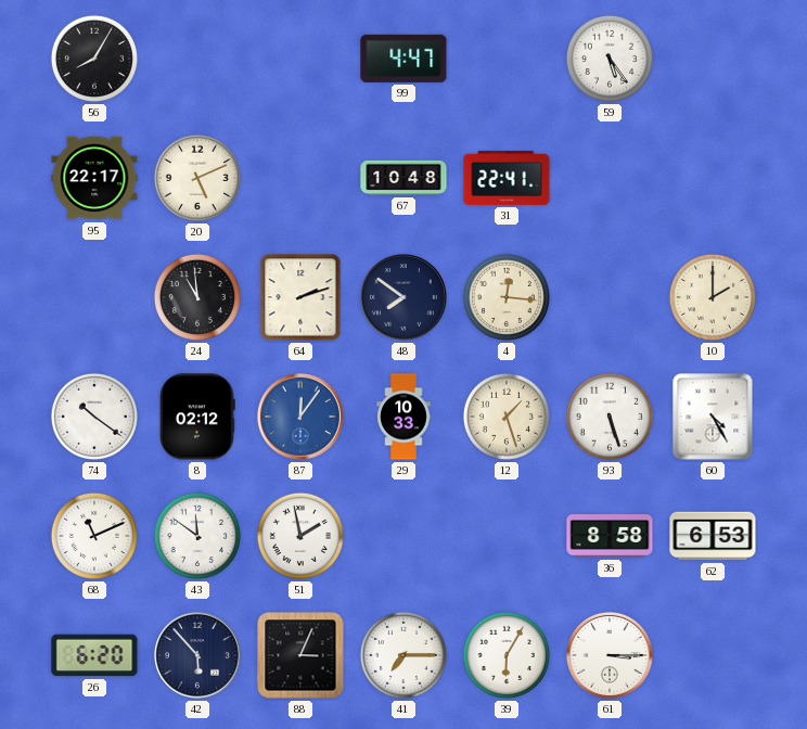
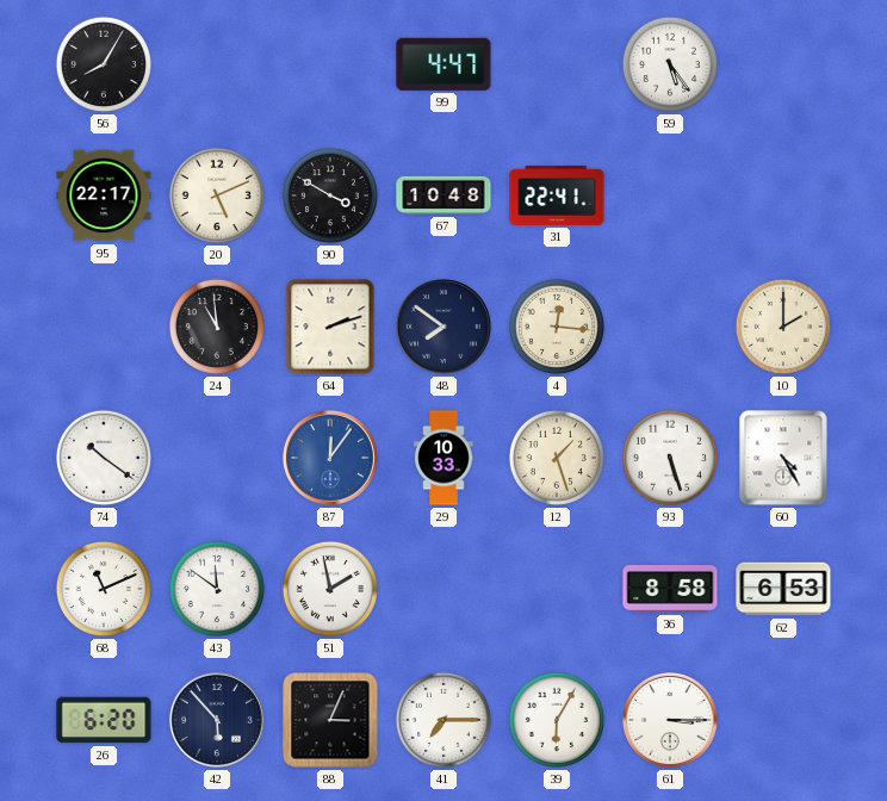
90: none -> 3:50 (330, 195)
8: 02:12 -> none (197, 417)
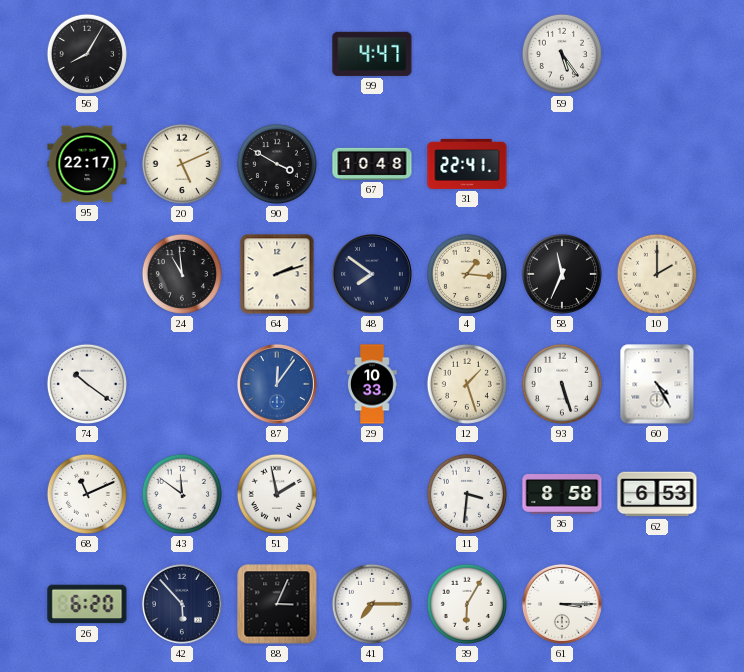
4: 12:16 -> 1:16 (467, 274)
58: none -> 11:34 (562, 274)
11: none -> 3:31 (467, 494)
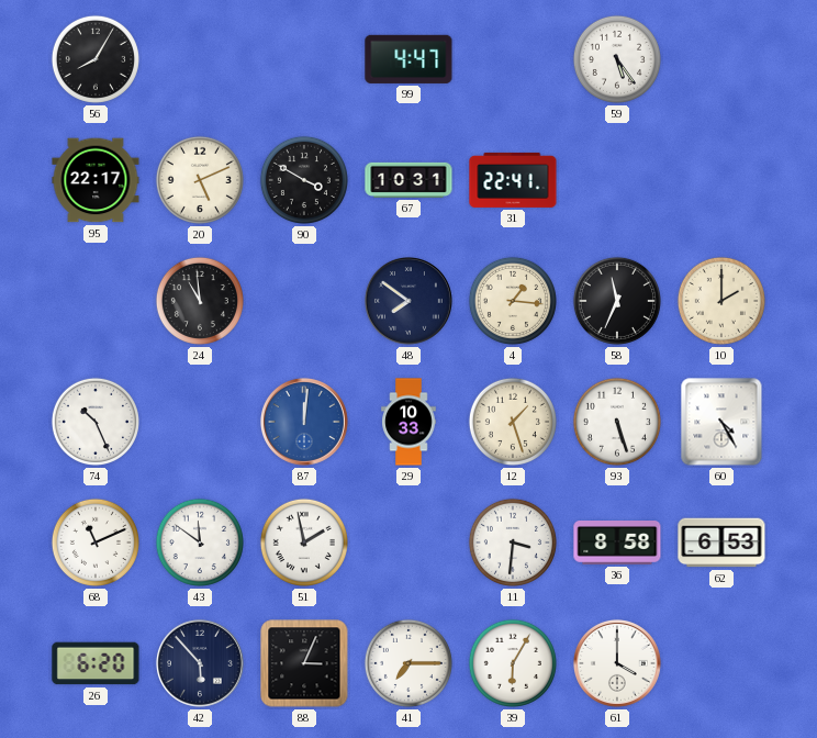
67: 10:48 -> 10:31 (408, 180)
64: 2:12 -> none (277, 274)
74: 10:21 -> 10:26 (96, 422)
87: 12:06 -> 12:01 (304, 422)
61: 3:15 -> 4:00 (617, 663)
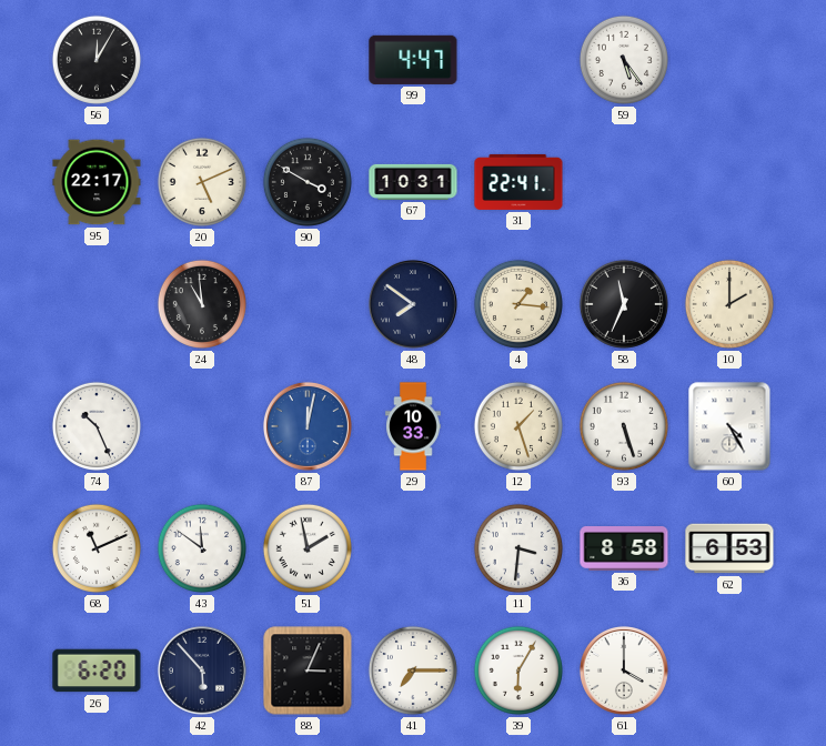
56: 8:05 -> 12:05 (97, 60)
87: 12:01 -> 12:02 (308, 426)
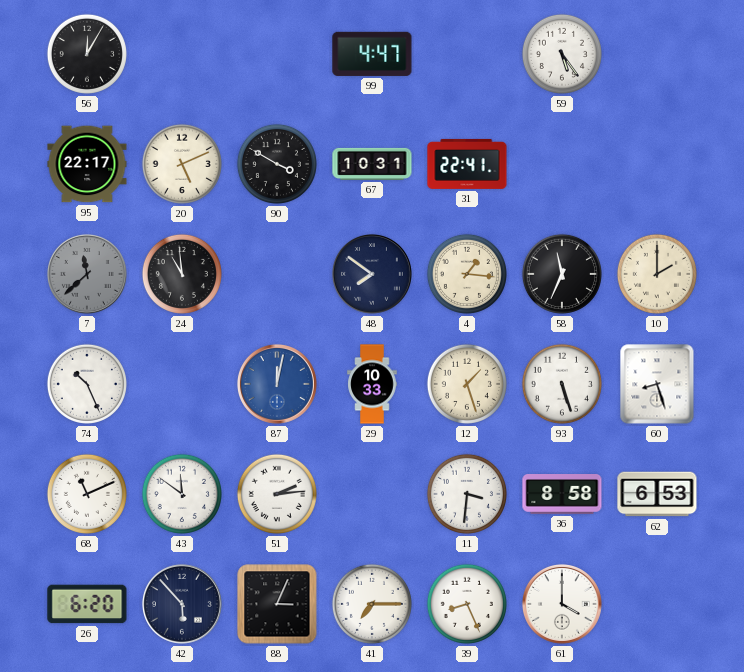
7: none -> 11:38 (87, 274)
60: 4:25 -> 8:27 (657, 384)
51: 1:58 -> 2:14 (277, 494)
39: 6:05 -> 8:26 (467, 604)
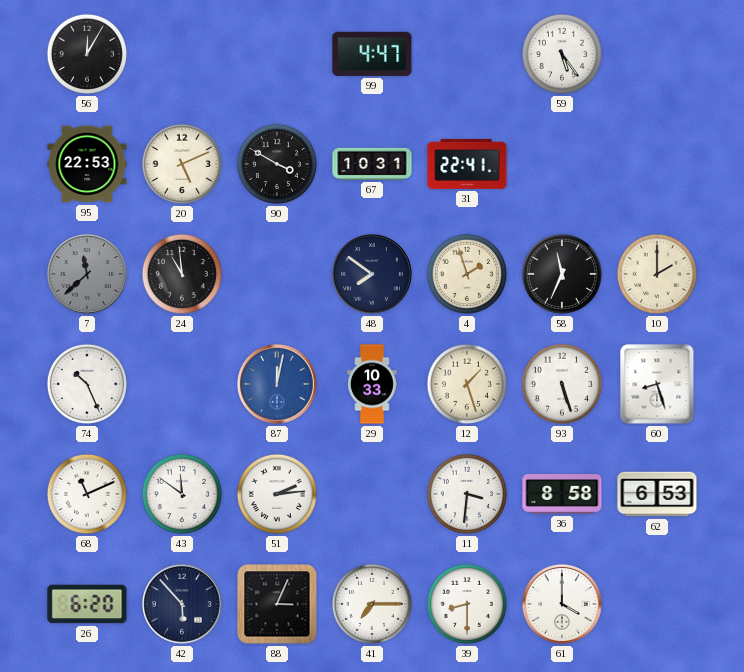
95: 22:17 -> 22:53 (87, 164)
4: 1:16 -> 1:57 (467, 274)
39: 8:26 -> 8:30 (467, 604)
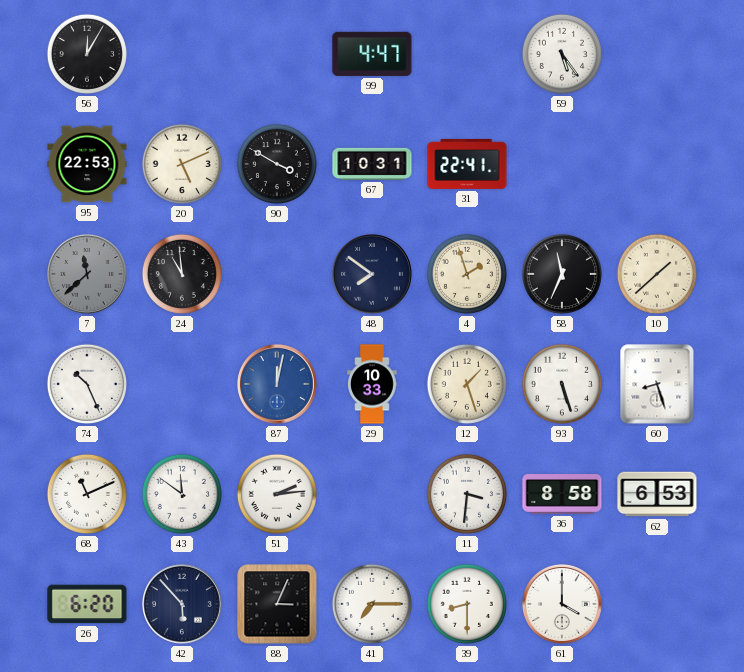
10: 2:00 -> 1:38 (657, 274)
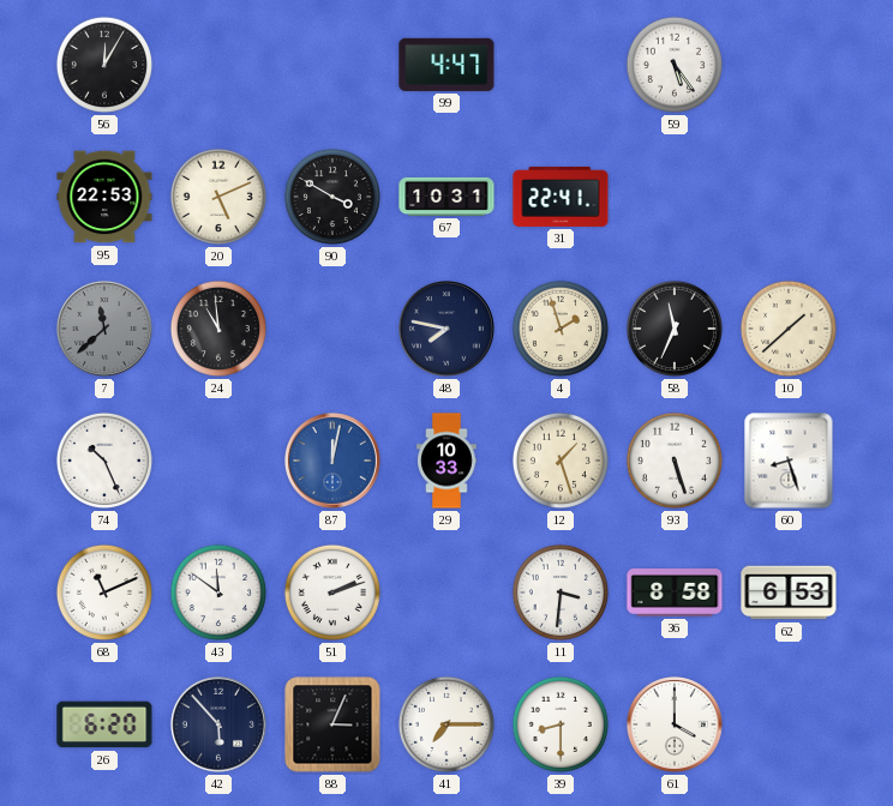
48: 7:51 -> 7:47 (446, 329)
51: 2:14 -> 2:12 (332, 593)
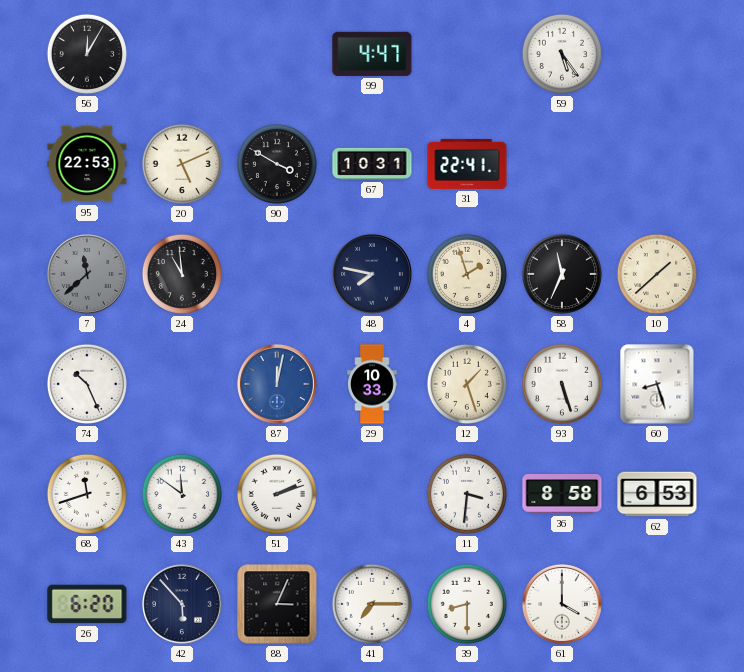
68: 11:11 -> 11:42 (87, 494)
